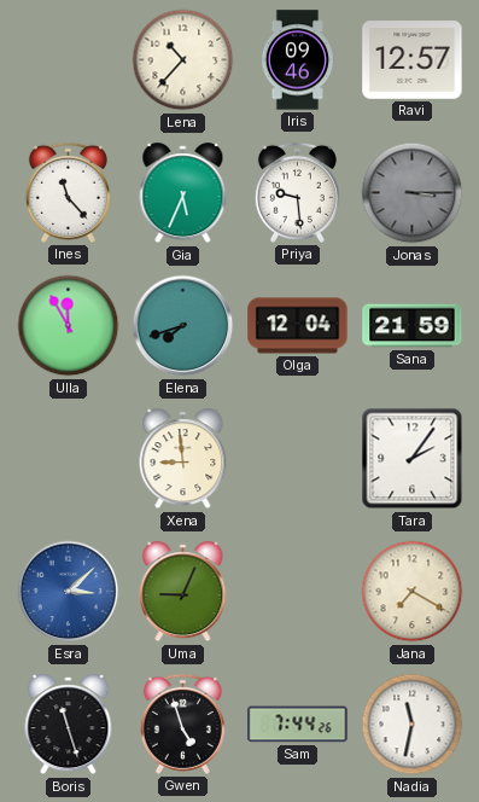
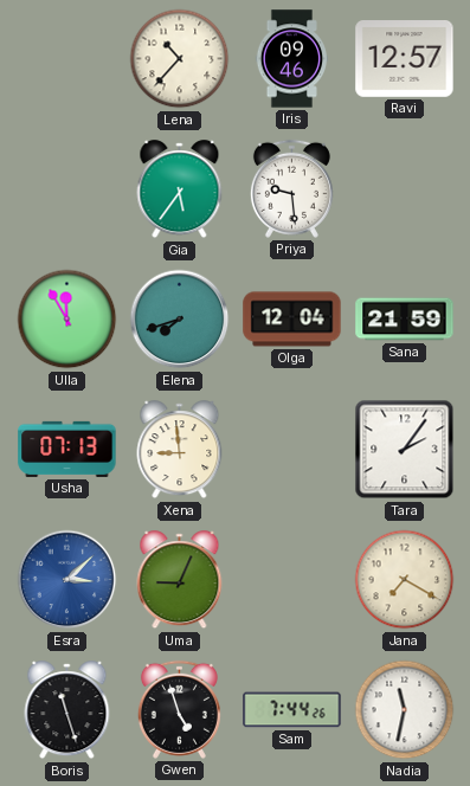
Ines: 11:23 -> none (68, 192)
Gia: 5:34 -> 5:36 (180, 189)
Jonas: 3:15 -> none (413, 193)
Usha: none -> 07:13 (67, 449)
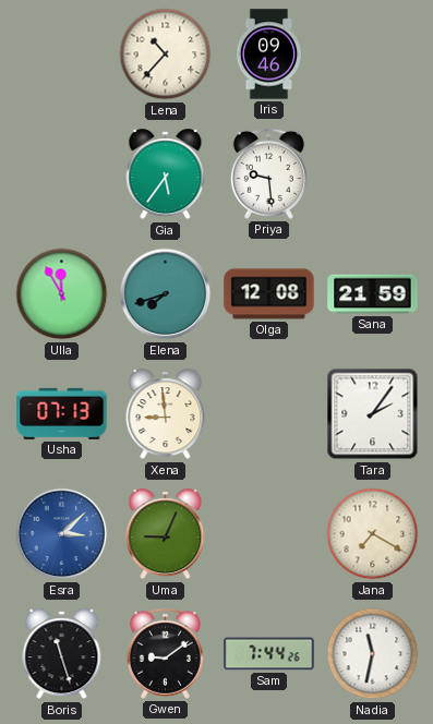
Ravi: 12:57 -> none (405, 59)
Olga: 12:04 -> 12:08 (269, 294)
Gwen: 4:57 -> 9:09 (165, 653)
